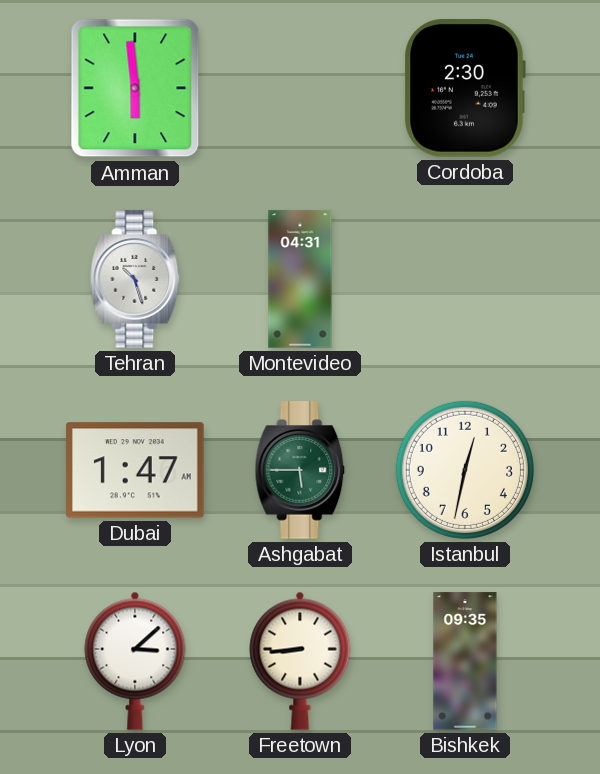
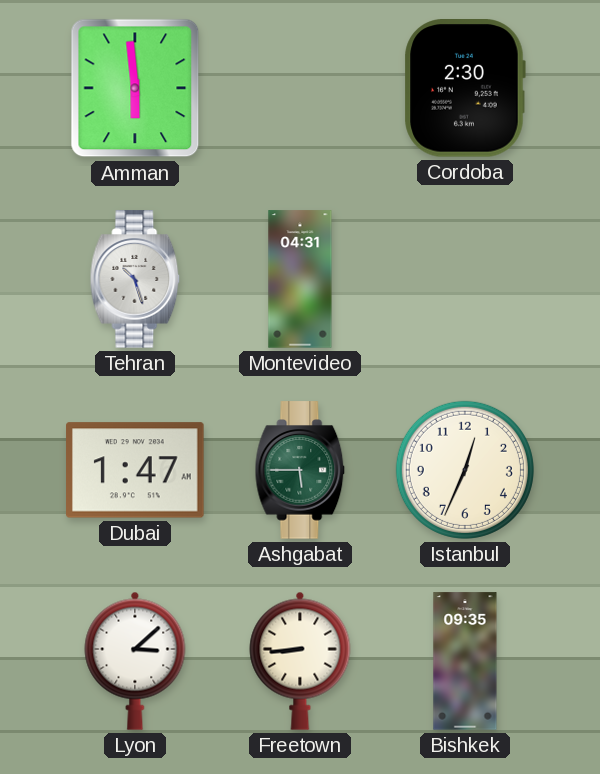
Istanbul: 12:32 -> 12:34 (465, 470)
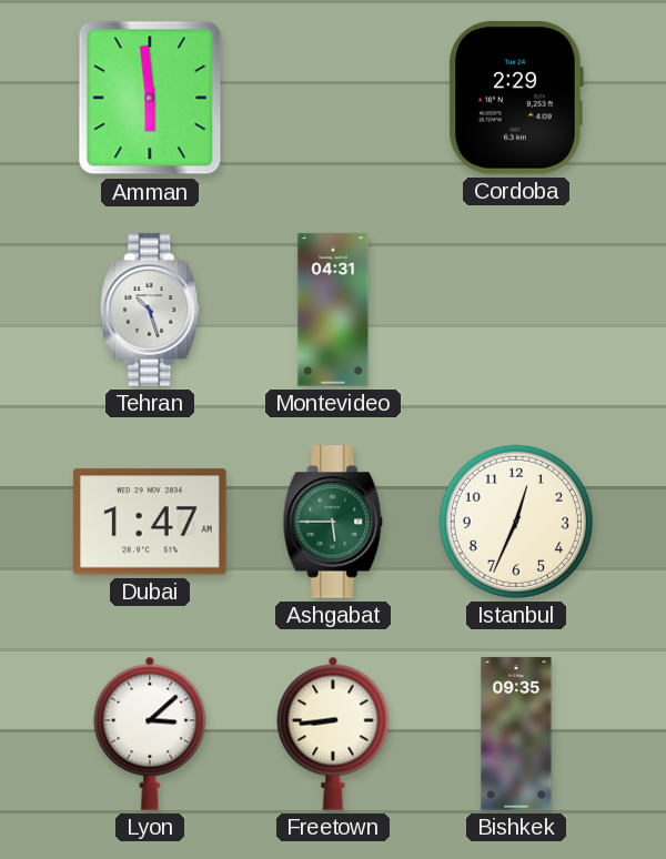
Cordoba: 2:30 -> 2:29 (516, 99)
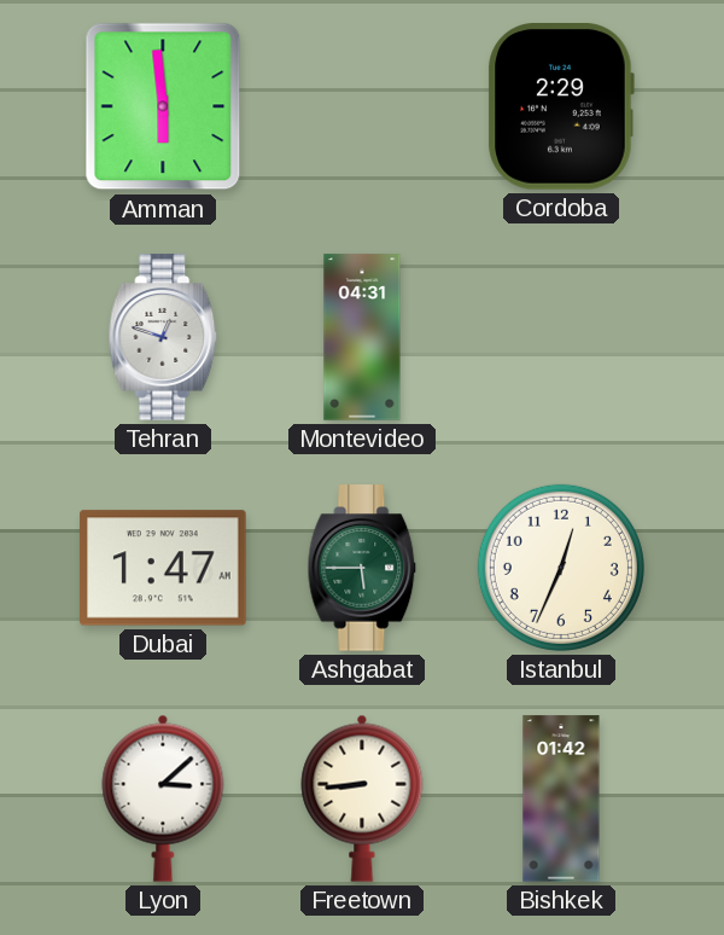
Tehran: 10:27 -> 12:48 (163, 337)
Bishkek: 09:35 -> 01:42 (561, 798)
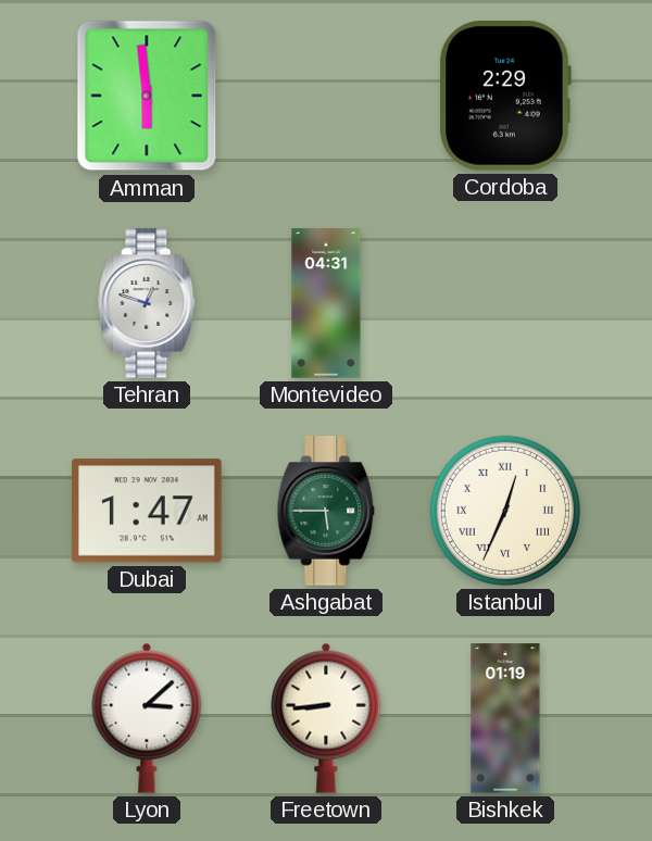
Istanbul numerals: Arabic -> Roman (505, 511)
Bishkek: 01:42 -> 01:19 (505, 718)
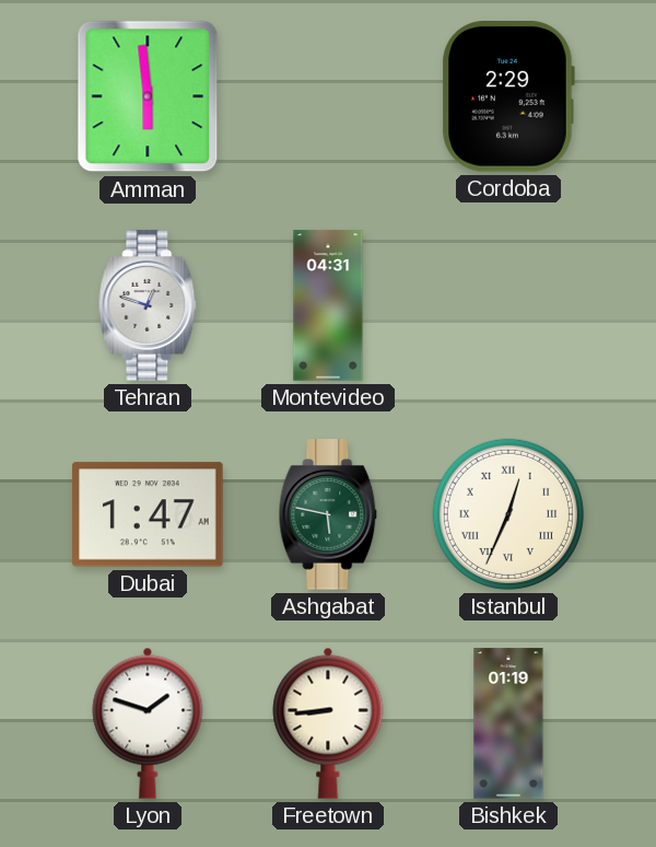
Ashgabat: 5:45 -> 5:47 (328, 514)
Lyon: 3:08 -> 1:48 (148, 723)
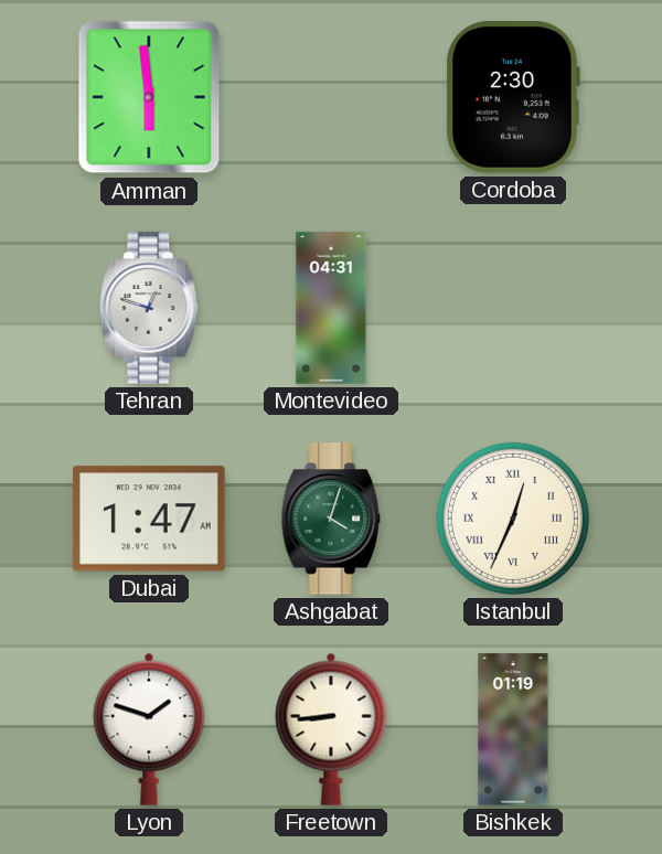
Cordoba: 2:29 -> 2:30 (513, 98)
Ashgabat: 5:47 -> 4:03 (331, 519)
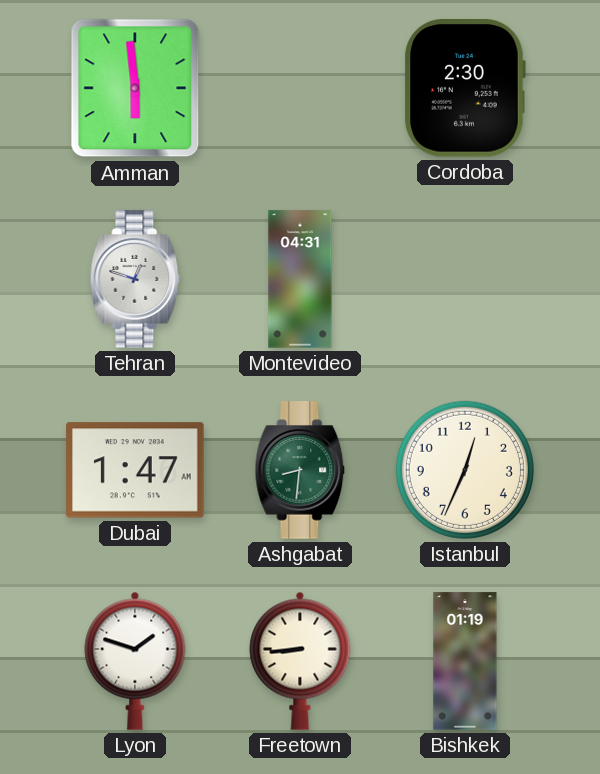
Ashgabat: 4:03 -> 8:31 (300, 470)
Istanbul numerals: Roman -> Arabic (465, 470)
